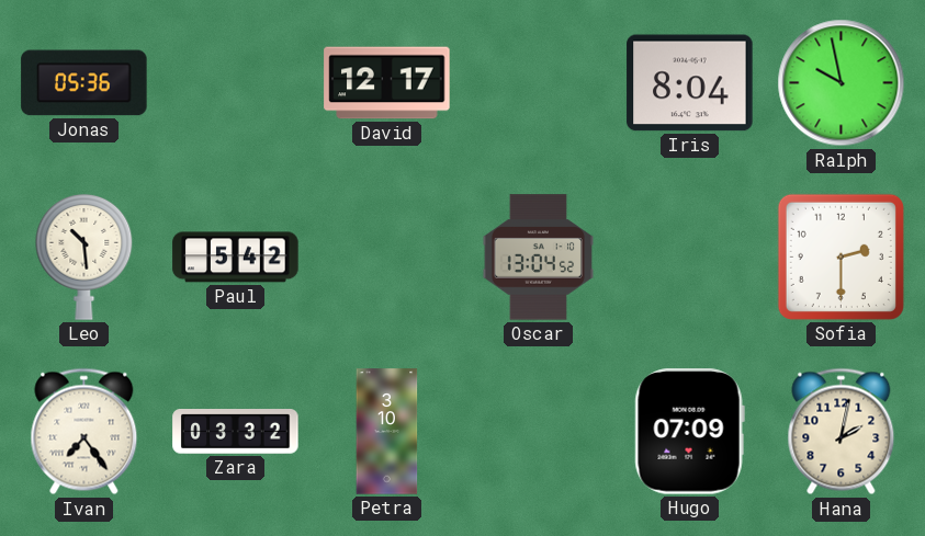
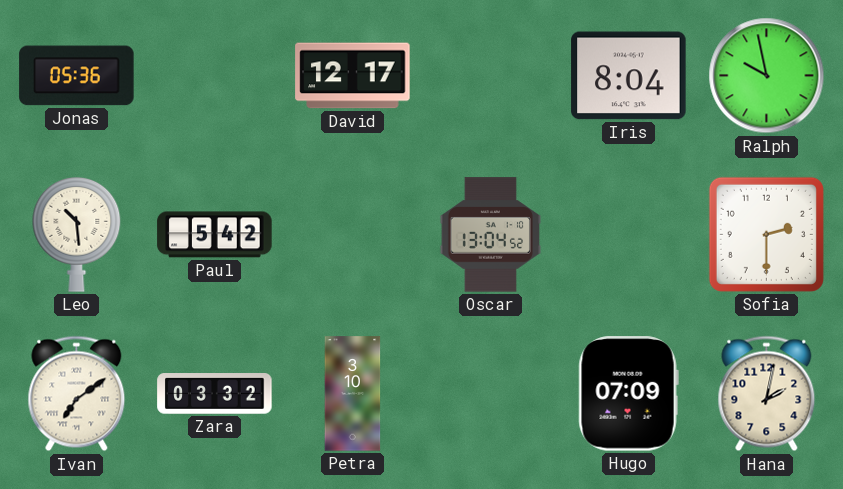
Ivan: 7:24 -> 7:09 (77, 394)
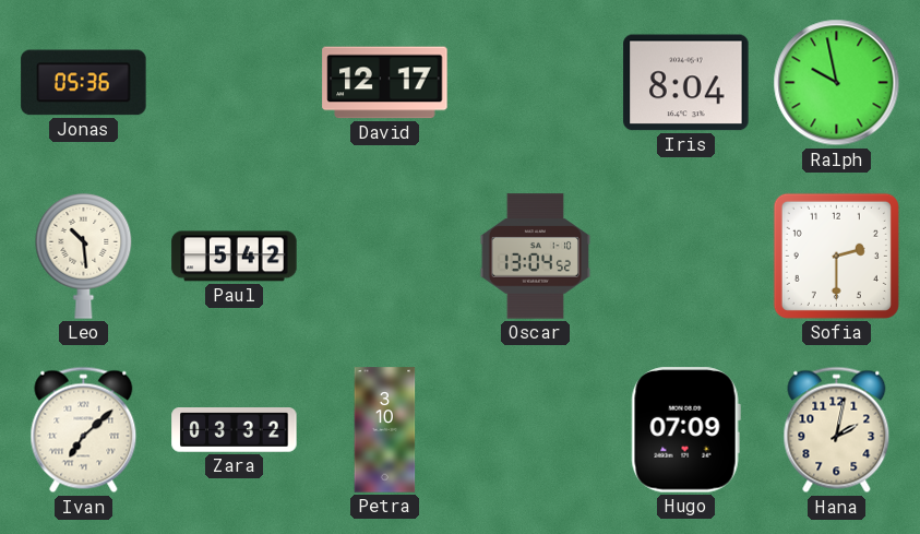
Ivan: 7:09 -> 7:08 (84, 430)
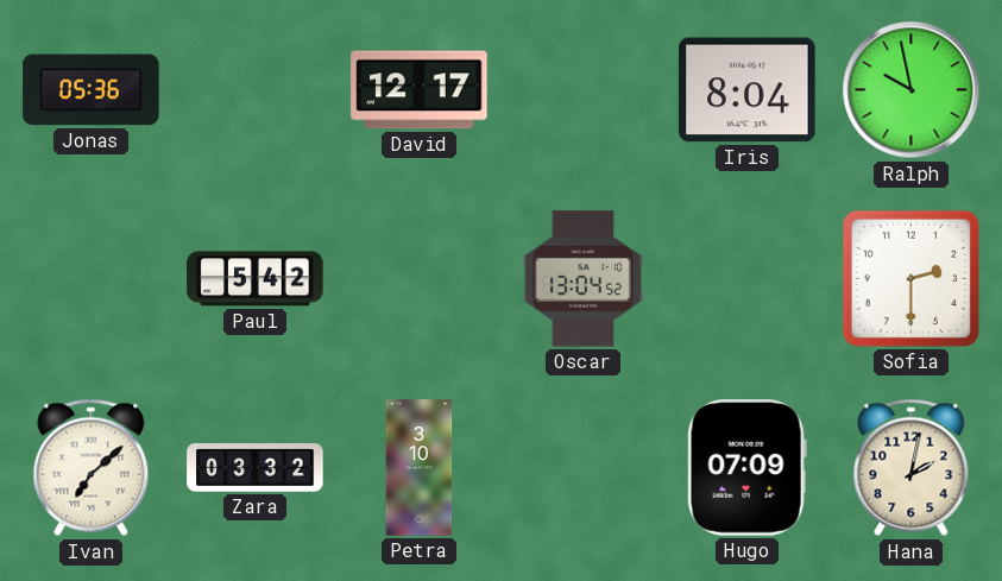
Leo: 10:29 -> none (84, 256)
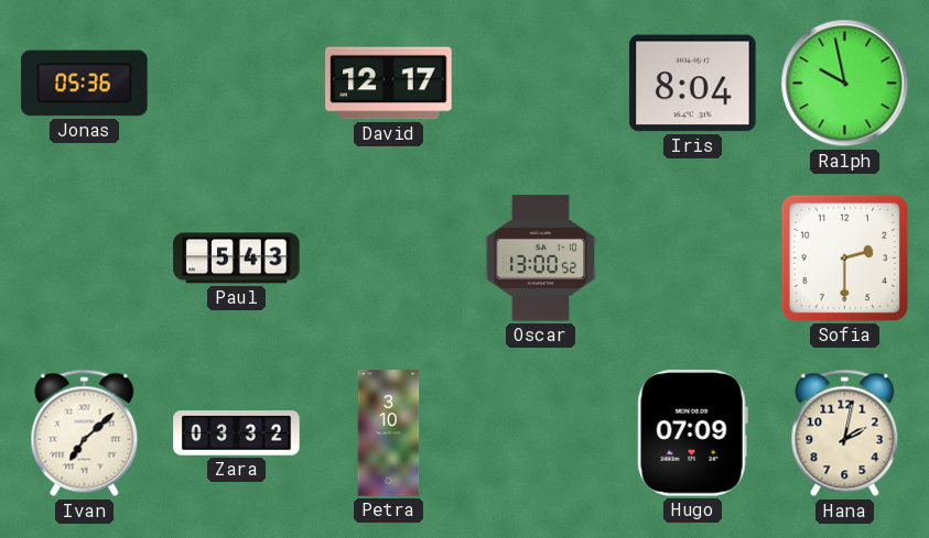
Paul: 5:42 -> 5:43 (237, 259)
Oscar: 13:04 -> 13:00 (540, 259)
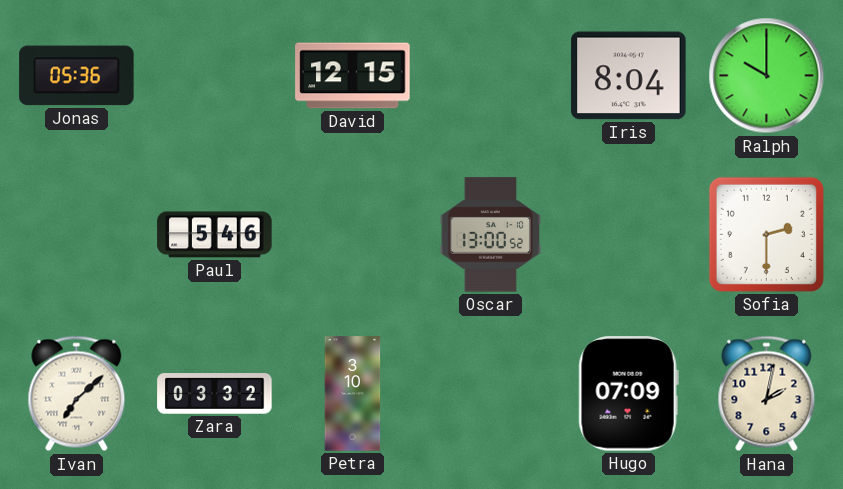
David: 12:17 -> 12:15 (353, 76)
Ralph: 9:58 -> 10:00 (767, 76)
Paul: 5:43 -> 5:46 (215, 235)
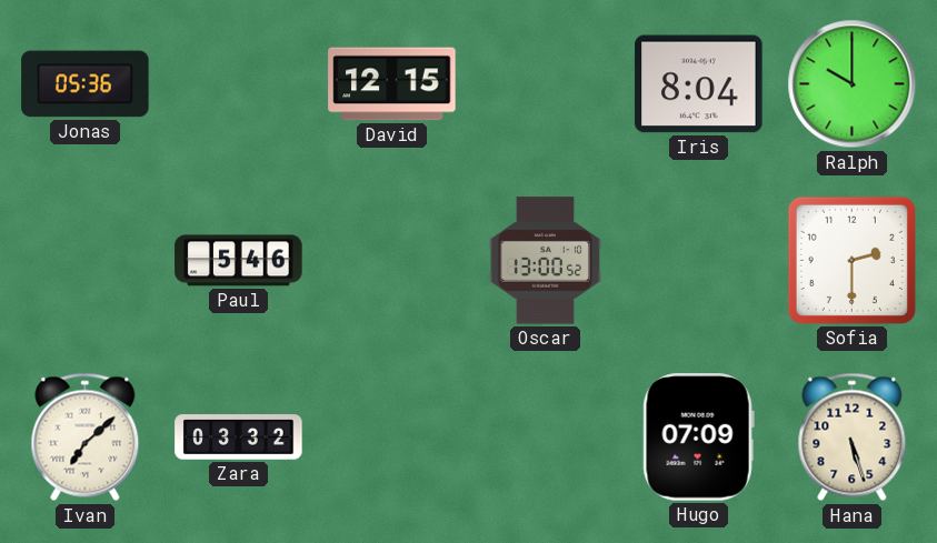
Petra: 3:10 -> none (353, 394)
Hana: 2:02 -> 5:27 (853, 438)
